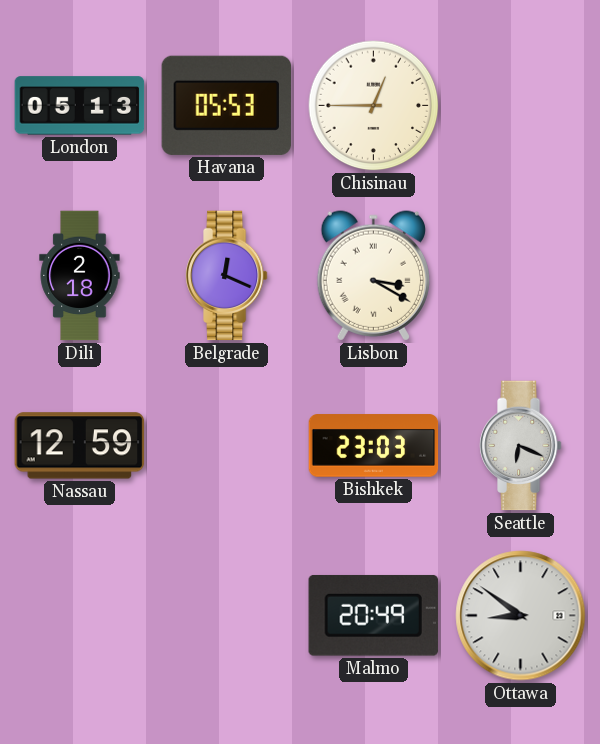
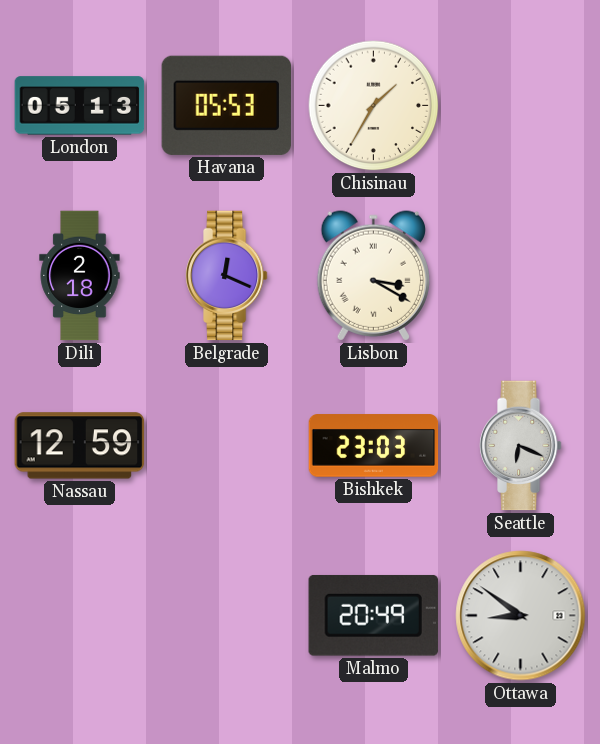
Chisinau: 12:45 -> 1:35 (374, 106)
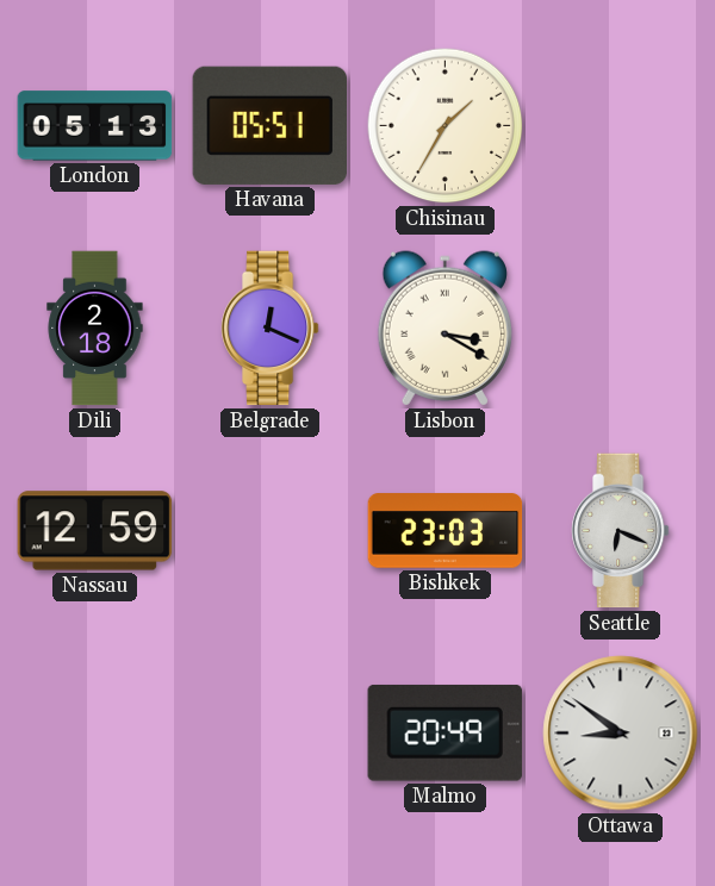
Havana: 05:53 -> 05:51 (271, 125)
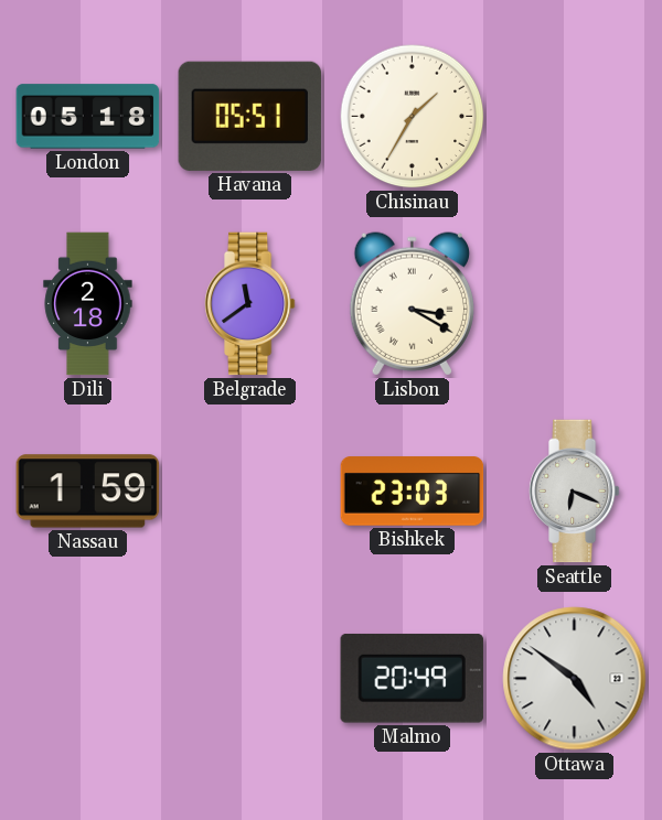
London: 05:13 -> 05:18 (88, 117)
Belgrade: 12:19 -> 11:39 (249, 304)
Nassau: 12:59 -> 1:59 (88, 492)
Ottawa: 8:51 -> 4:51 (575, 679)
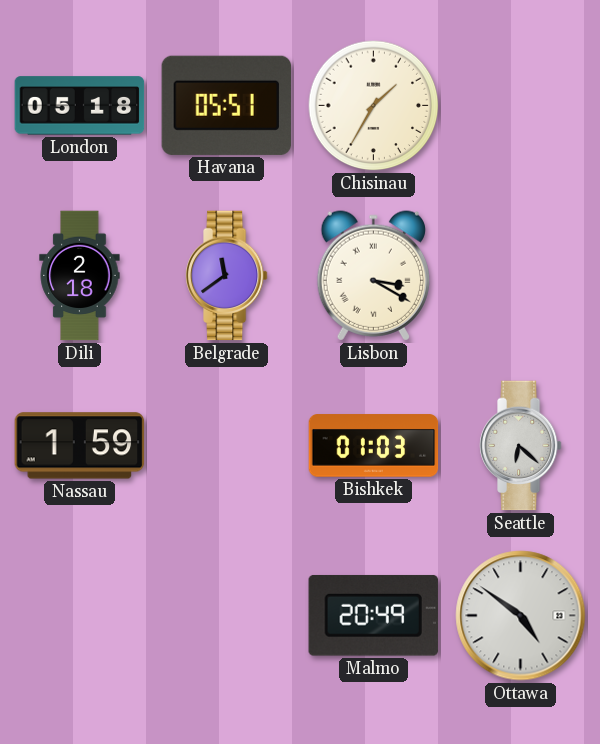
Bishkek: 23:03 -> 01:03 (374, 446)
Seattle: 6:19 -> 6:22 (520, 446)
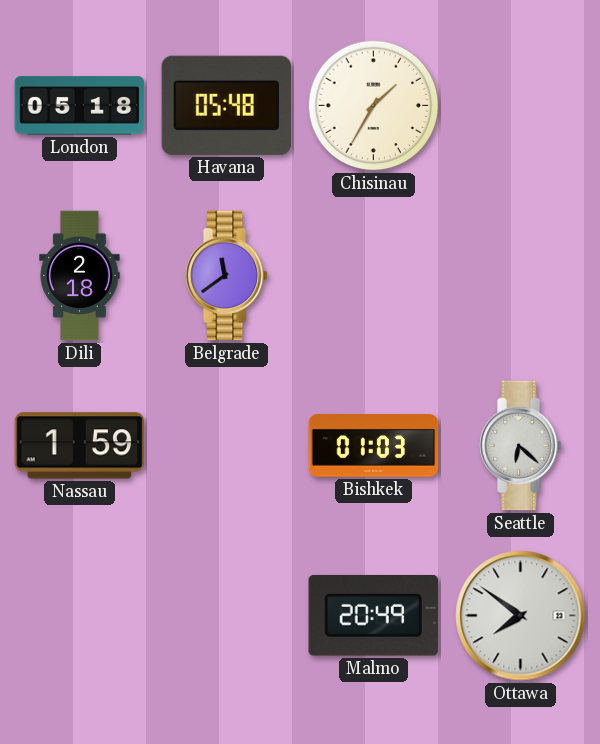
Havana: 05:51 -> 05:48 (227, 105)
Lisbon: 3:20 -> none (373, 276)
Ottawa: 4:51 -> 7:51 (521, 616)
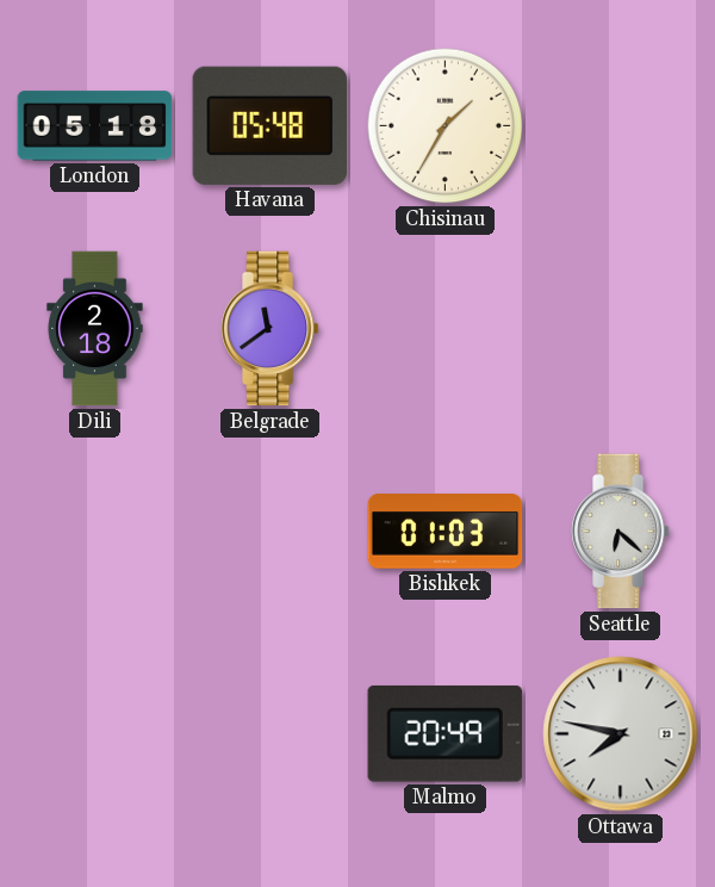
Nassau: 1:59 -> none (80, 446)
Ottawa: 7:51 -> 7:47 (621, 734)
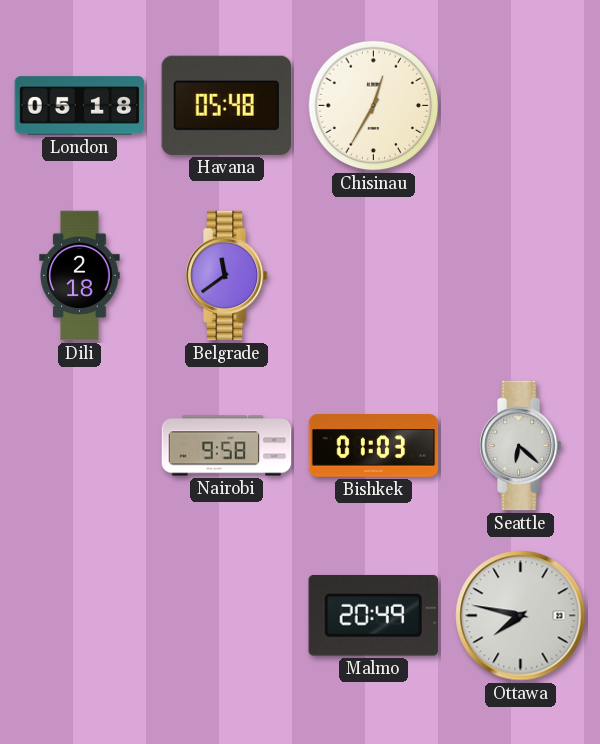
Chisinau: 1:35 -> 12:35 (374, 106)
Nairobi: none -> 9:58 (227, 446)
